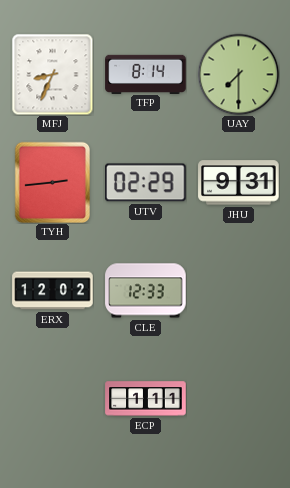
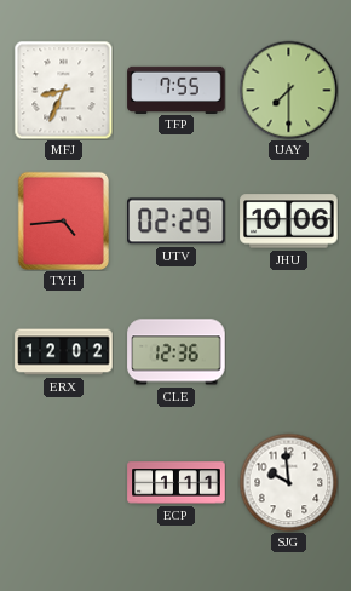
TFP: 8:14 -> 7:55 (177, 90)
TYH: 2:44 -> 4:44 (63, 220)
JHU: 9:31 -> 10:06 (289, 222)
CLE: 12:33 -> 12:36 (177, 352)
SJG: none -> 9:59 (288, 482)
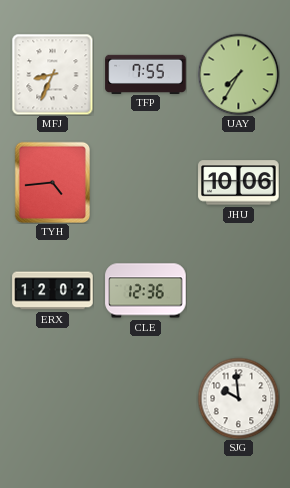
UAY: 7:30 -> 7:35 (238, 74)
UTV: 02:29 -> none (177, 222)
ECP: 1:11 -> none (177, 483)
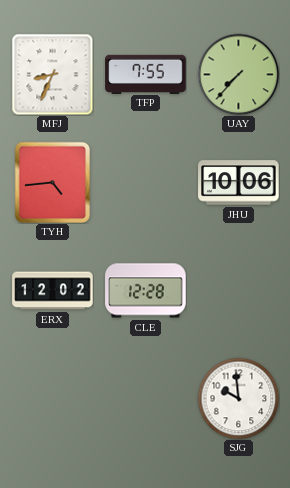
UAY: 7:35 -> 7:37 (238, 74)
CLE: 12:36 -> 12:28 (146, 291)
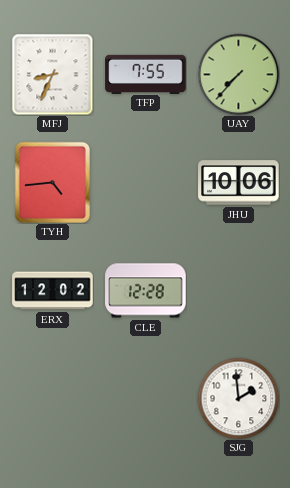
SJG: 9:59 -> 1:59 (238, 398)
